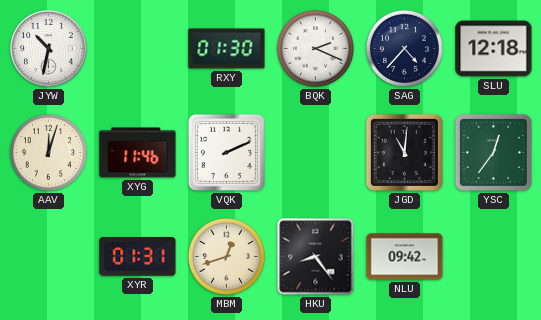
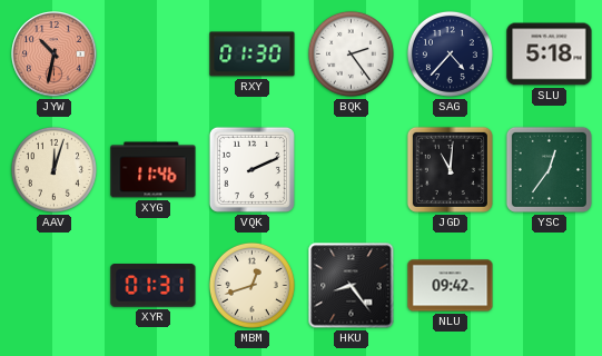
JYW dial: white -> salmon (55, 55)
BQK: 2:19 -> 2:24 (351, 53)
SLU: 12:18 -> 5:18 (550, 55)
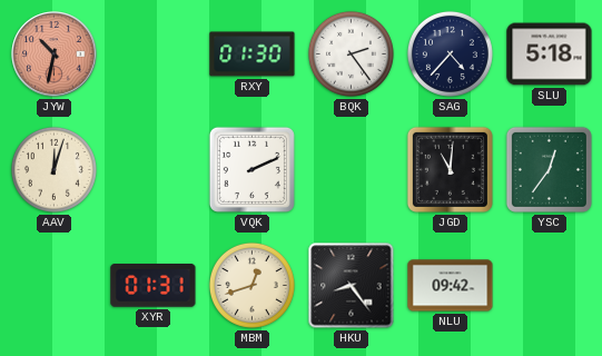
XYG: 11:46 -> none (154, 170)
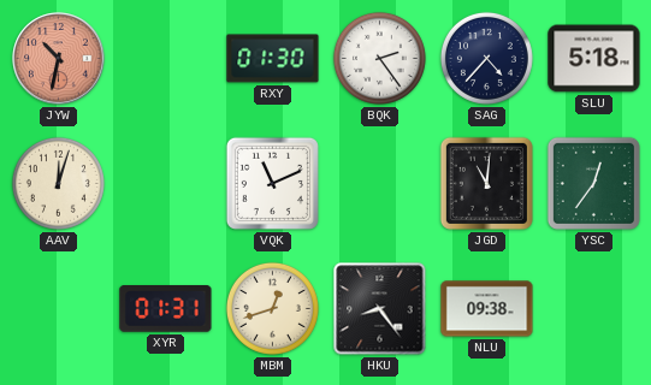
VQK: 2:11 -> 11:11 (272, 183)
NLU: 09:42 -> 09:38 (487, 309)
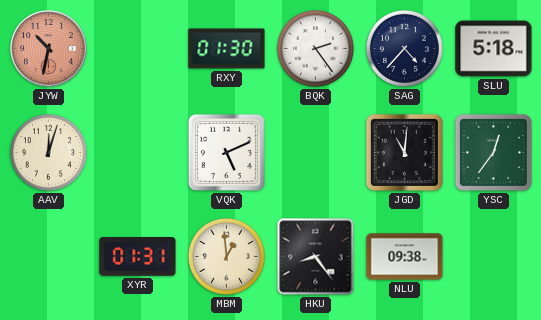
VQK: 11:11 -> 5:11 (226, 152)
MBM: 12:42 -> 12:59 (226, 256)
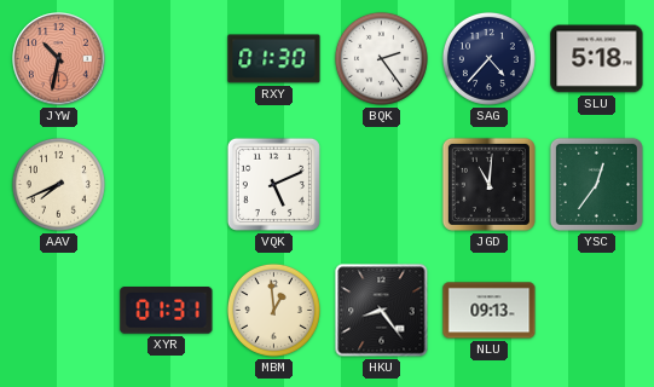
AAV: 12:03 -> 7:41 (58, 184)
NLU: 09:38 -> 09:13 (490, 311)
